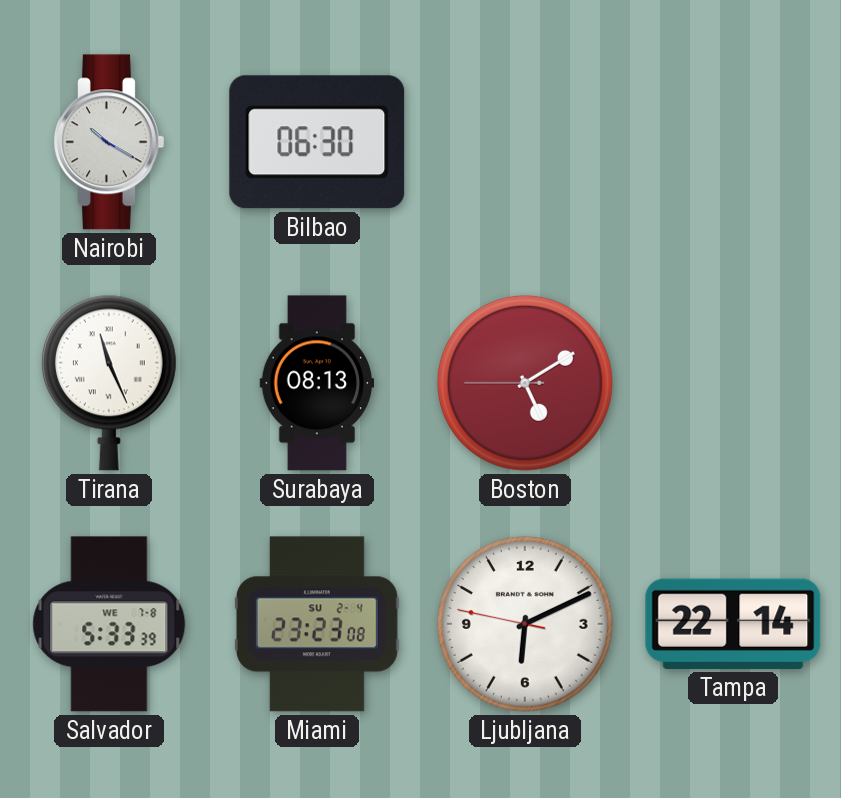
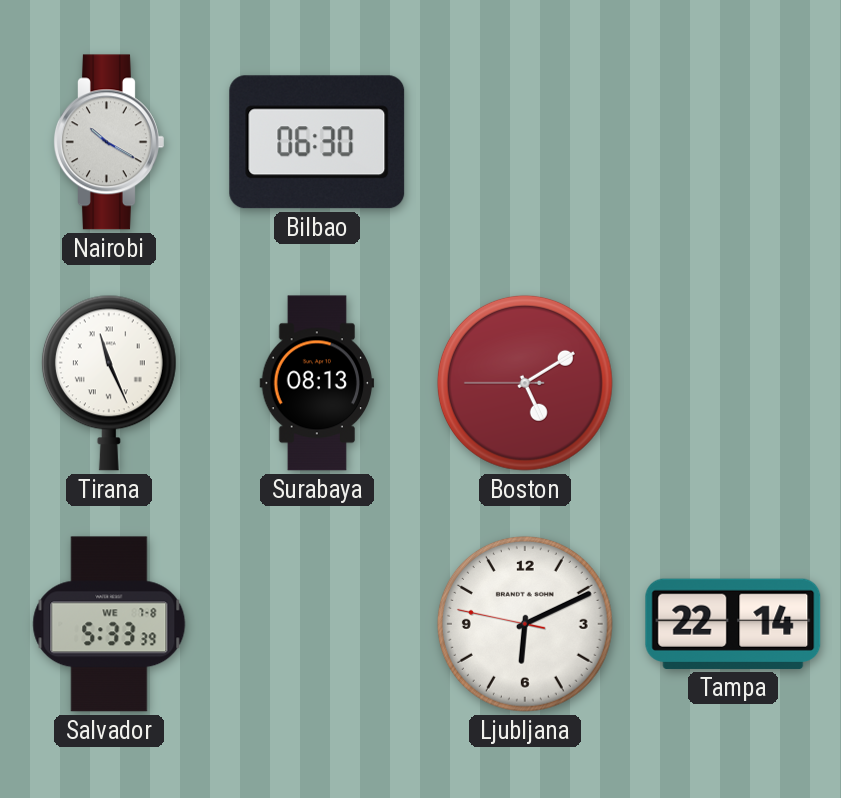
Miami: 23:23 -> none (317, 624)
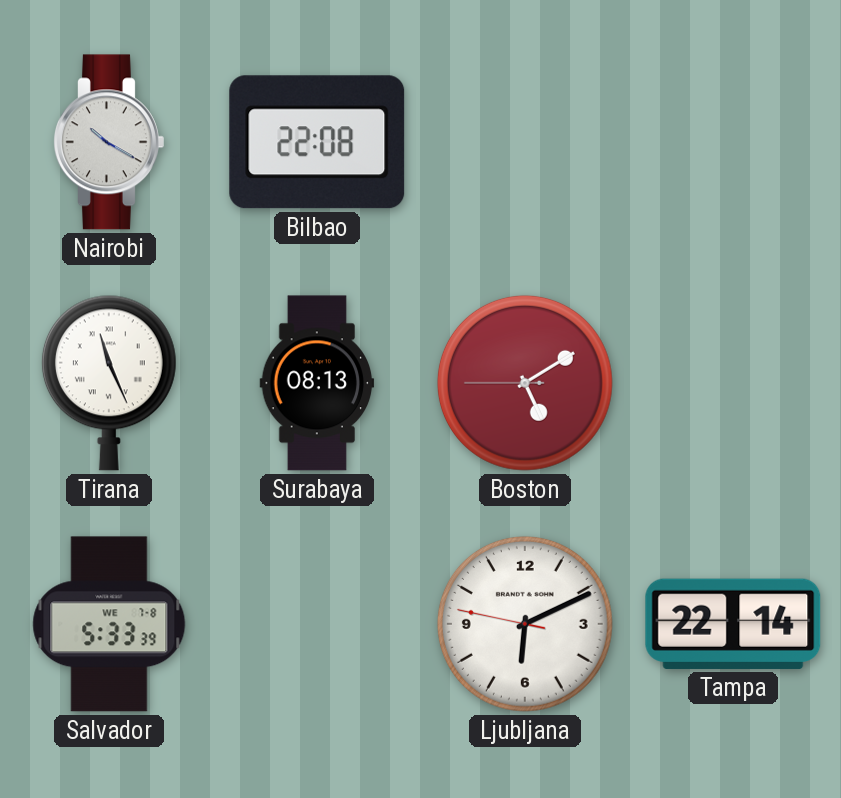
Bilbao: 06:30 -> 22:08 (317, 142)
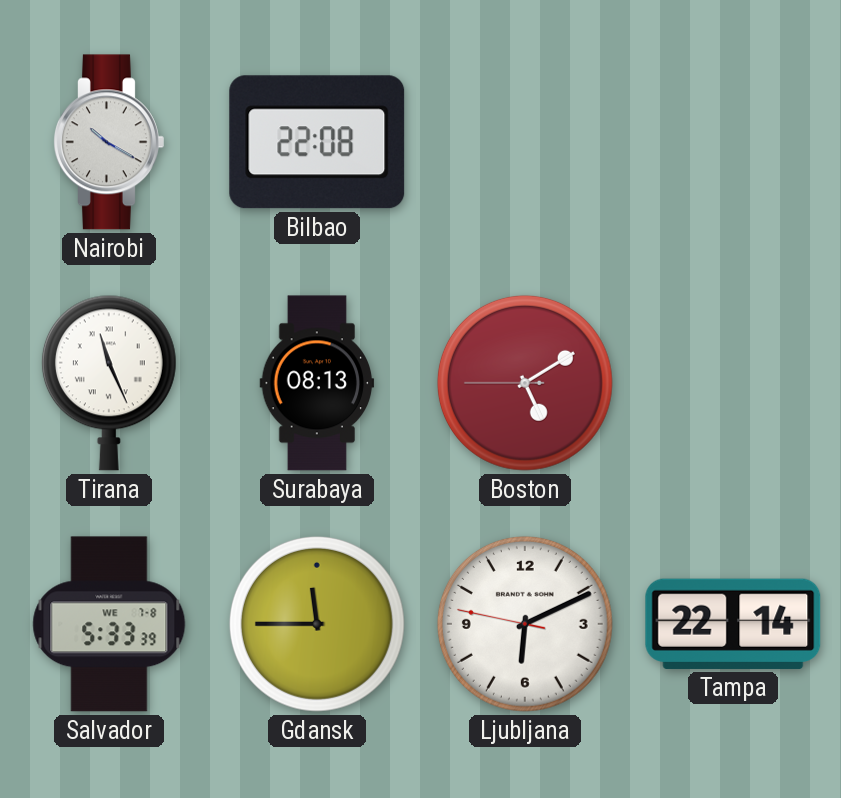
Gdansk: none -> 11:45 (317, 624)
